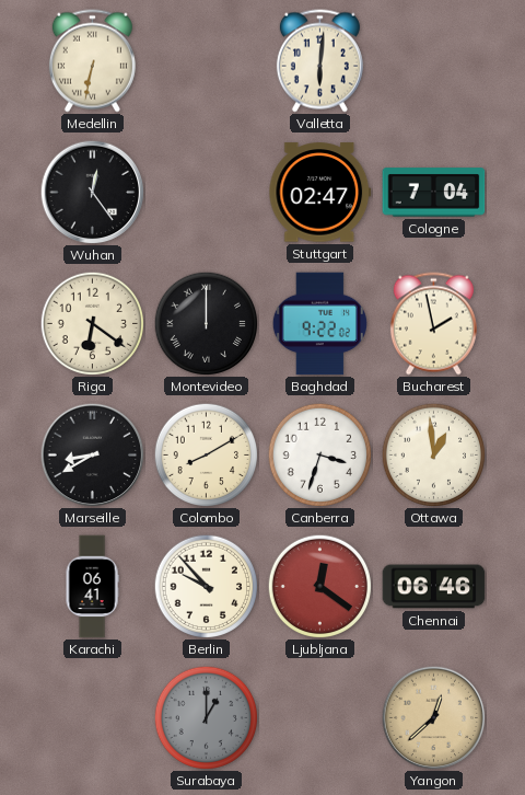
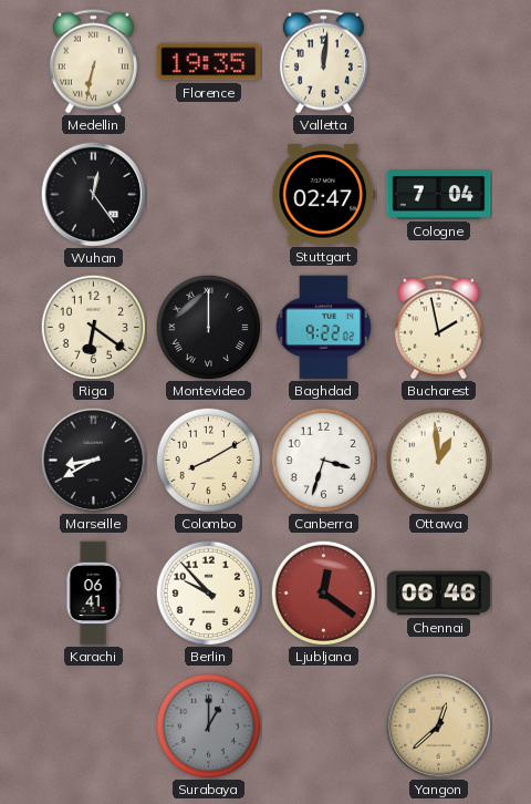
Florence: none -> 19:35 (209, 62)
Valletta: 6:01 -> 12:01 (323, 62)
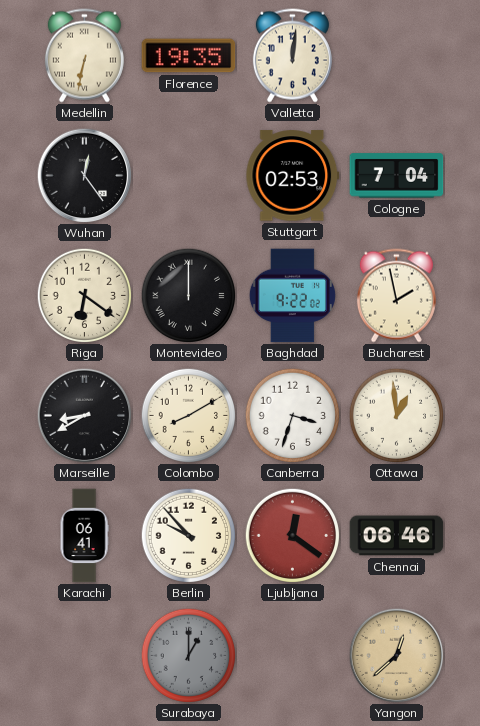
Stuttgart: 02:47 -> 02:53 (293, 176)
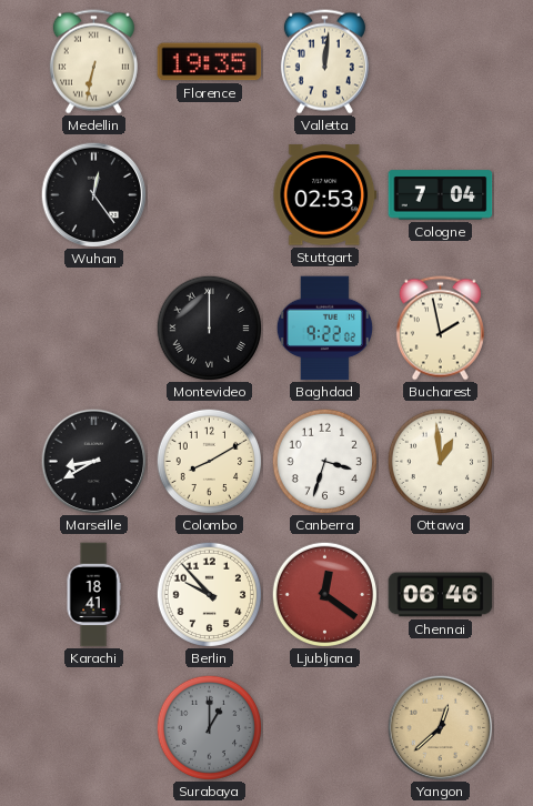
Riga: 6:21 -> none (84, 295)
Karachi: 06:41 -> 18:41 (93, 595)
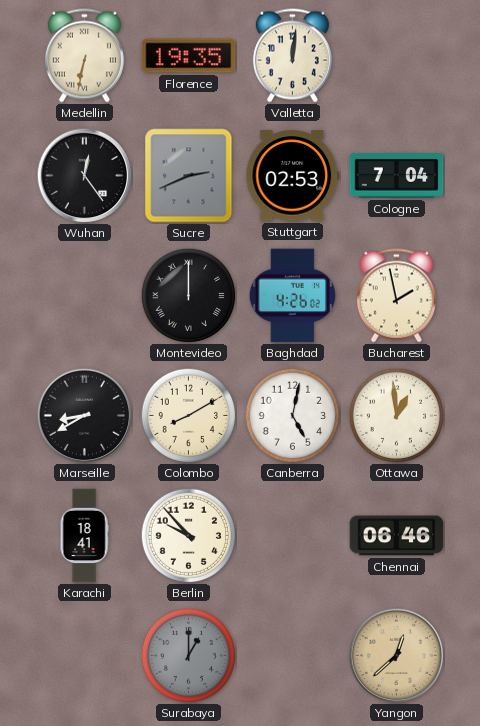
Sucre: none -> 2:41 (189, 176)
Baghdad: 9:22 -> 4:26 (292, 296)
Canberra: 3:33 -> 5:02 (292, 415)
Ljubljana: 12:21 -> none (324, 594)
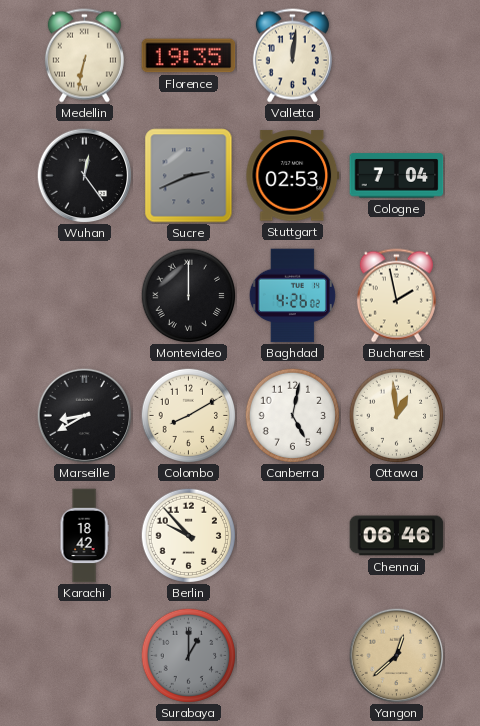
Karachi: 18:41 -> 18:42 (84, 536)
